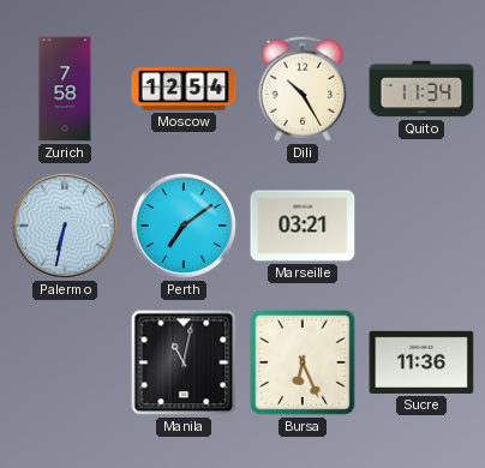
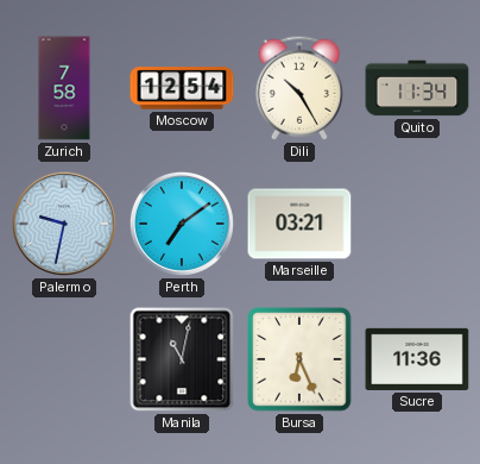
Palermo: 6:32 -> 9:32 (64, 224)
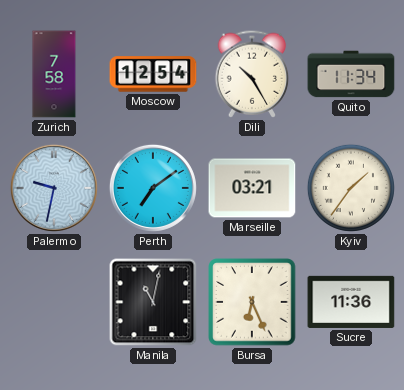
Kyiv: none -> 1:36 (351, 188)
